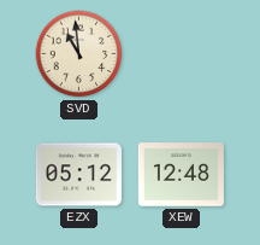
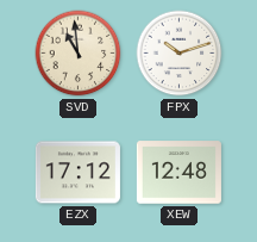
FPX: none -> 10:12 (180, 54)
EZX: 05:12 -> 17:12 (77, 173)
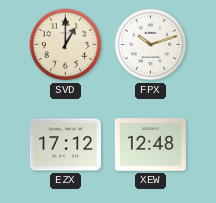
SVD: 10:59 -> 1:00 (66, 45)
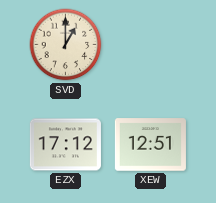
FPX: 10:12 -> none (151, 45)
XEW: 12:48 -> 12:51 (150, 145)
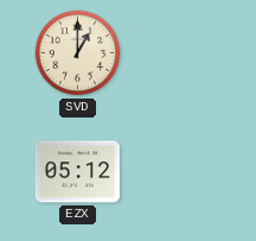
EZX: 17:12 -> 05:12 (77, 172)
XEW: 12:51 -> none (150, 145)
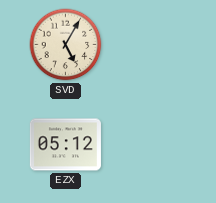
SVD: 1:00 -> 5:05 (66, 45)
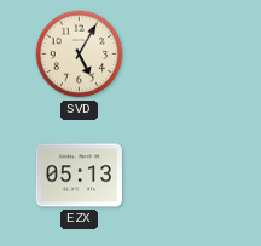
EZX: 05:12 -> 05:13 (79, 176)
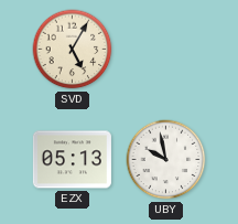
UBY: none -> 9:58 (166, 160)
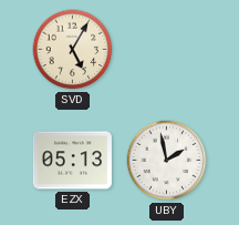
UBY: 9:58 -> 1:58 (167, 161)
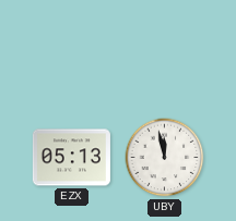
SVD: 5:05 -> none (73, 50)
UBY: 1:58 -> 11:58 (165, 158)
